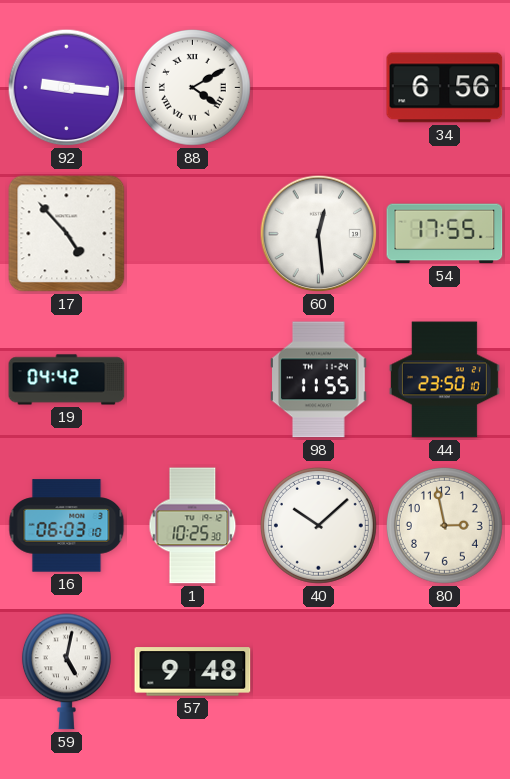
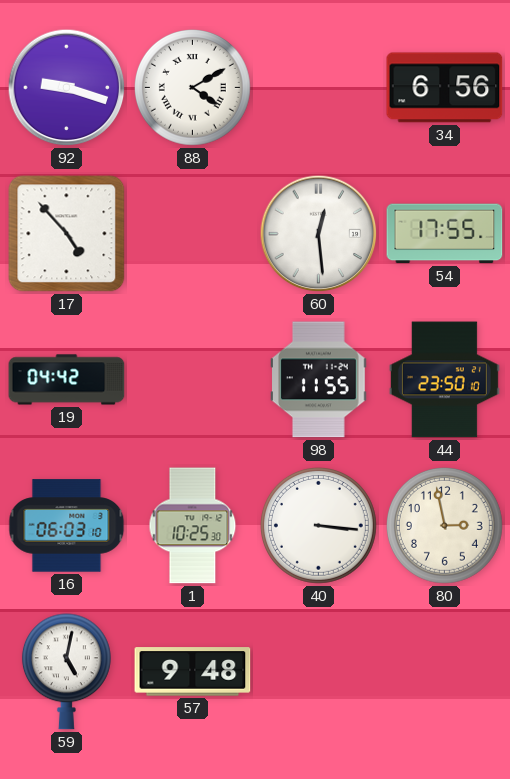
92: 9:16 -> 9:18 (67, 88)
40: 10:08 -> 3:16 (318, 525)
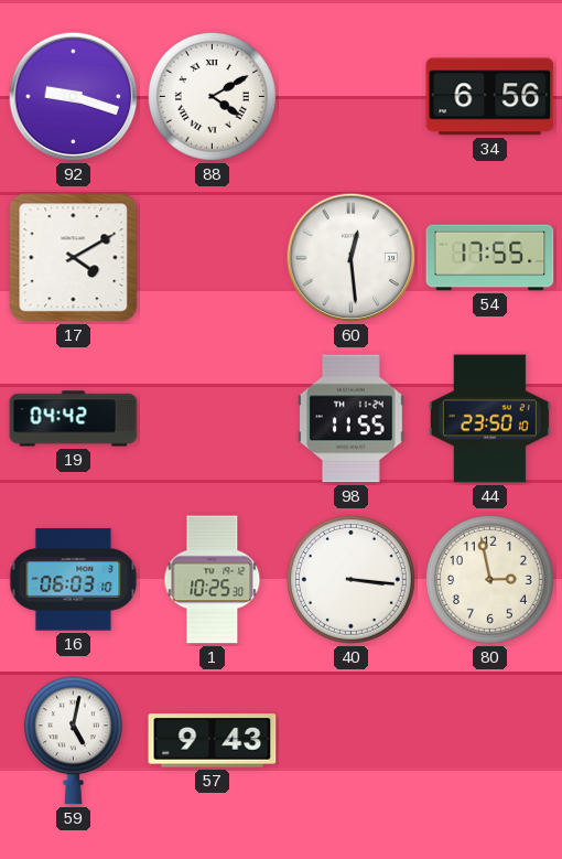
17: 4:53 -> 4:10 (74, 258)
57: 9:48 -> 9:43 (213, 741)
